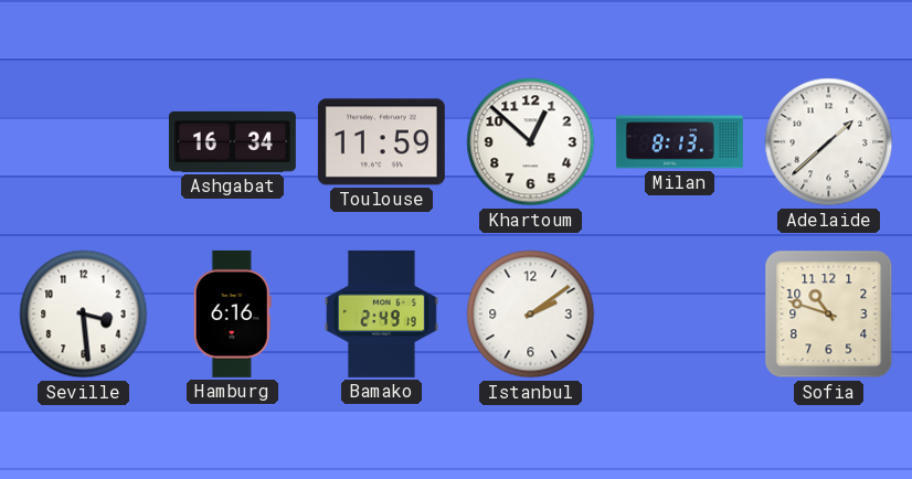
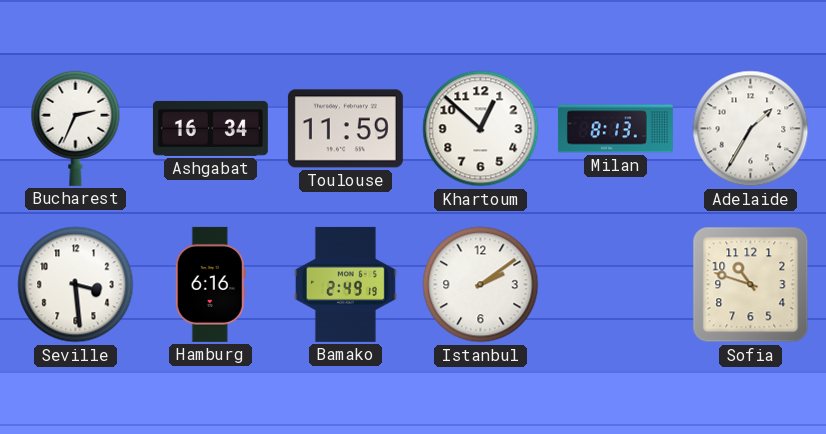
Bucharest: none -> 2:34 (76, 128)
Adelaide: 1:38 -> 1:35 (751, 129)
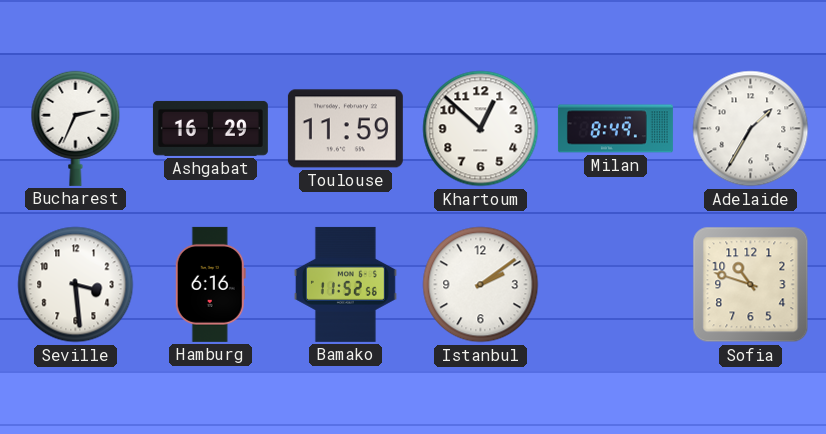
Ashgabat: 16:34 -> 16:29 (210, 128)
Milan: 8:13 -> 8:49 (615, 129)
Bamako: 2:49 -> 11:52 (345, 284)
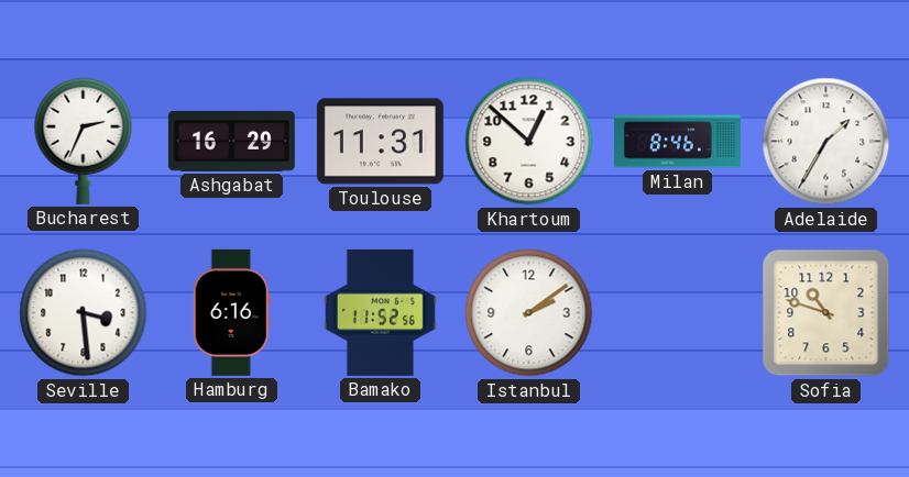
Toulouse: 11:59 -> 11:31 (380, 142)
Milan: 8:49 -> 8:46 (677, 142)
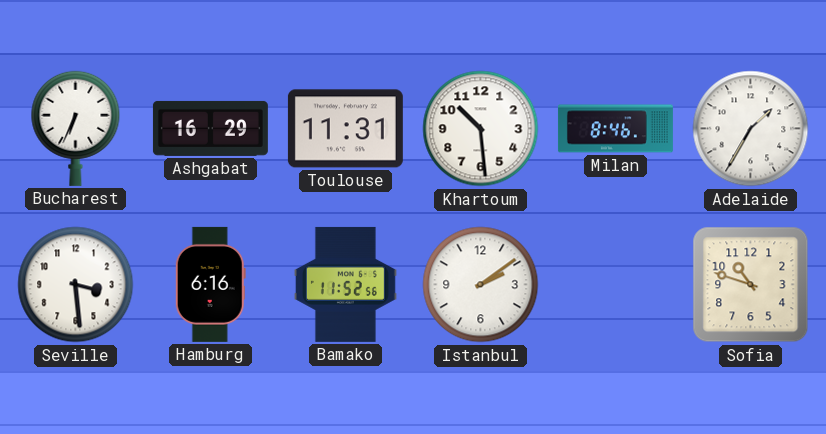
Bucharest: 2:34 -> 6:34 (76, 128)
Khartoum: 12:52 -> 10:29 (481, 129)
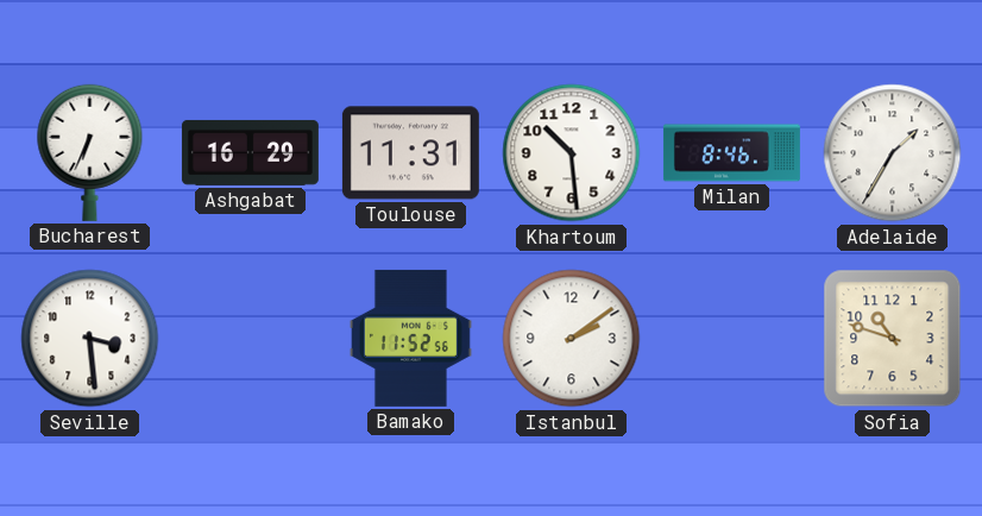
Hamburg: 6:16 -> none (210, 284)
